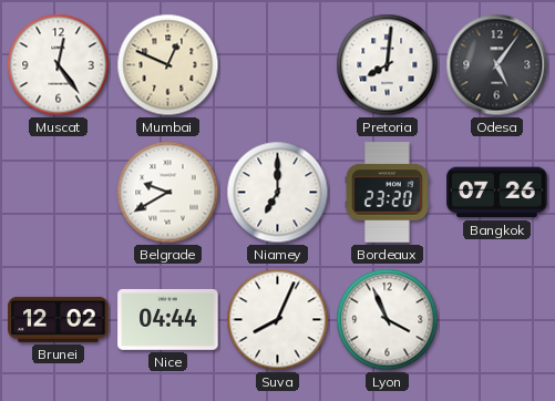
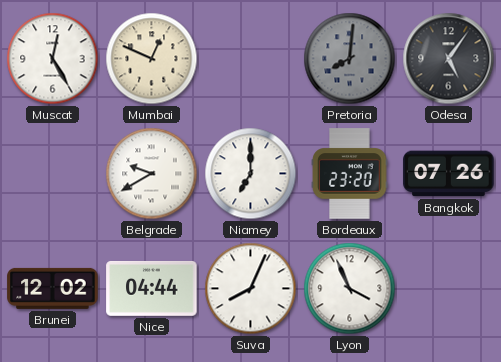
Muscat: 12:24 -> 12:25 (53, 59)
Pretoria dial: white -> grey (350, 59)
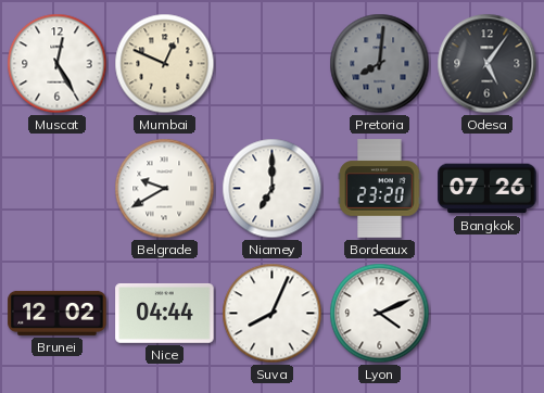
Lyon: 3:56 -> 4:11 (380, 314)
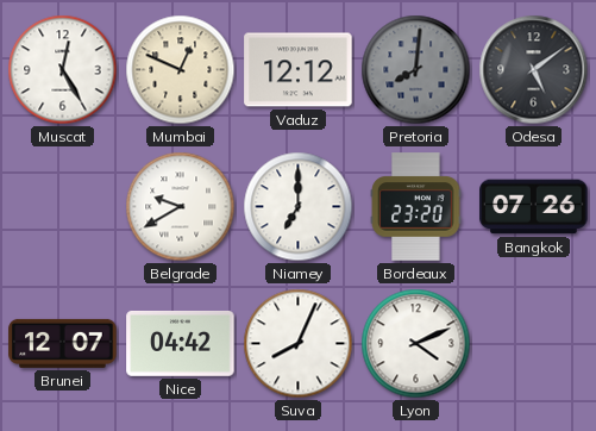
Vaduz: none -> 12:12 (299, 70)
Odesa: 5:06 -> 5:09 (534, 70)
Brunei: 12:02 -> 12:07 (63, 343)
Nice: 04:44 -> 04:42 (181, 343)
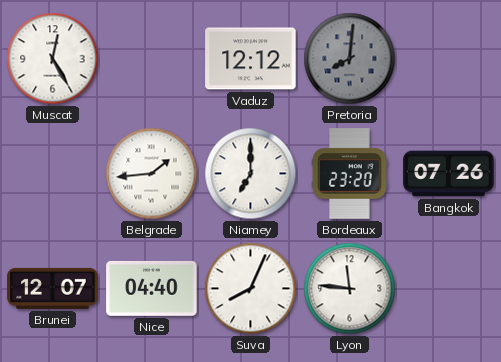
Mumbai: 12:49 -> none (181, 70)
Odesa: 5:09 -> none (534, 70)
Belgrade: 9:40 -> 1:44 (152, 174)
Nice: 04:42 -> 04:40 (152, 288)
Lyon: 4:11 -> 11:46 (350, 289)
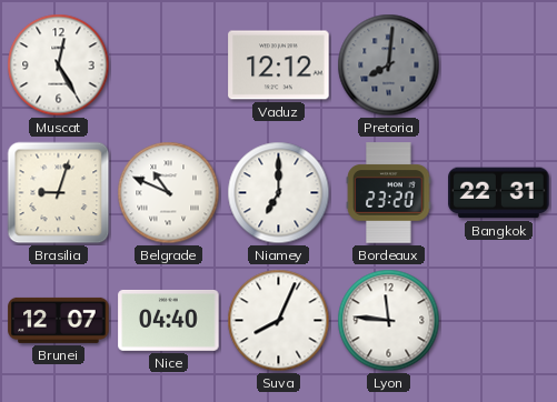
Brasilia: none -> 9:03 (59, 193)
Belgrade: 1:44 -> 10:49 (169, 193)
Bangkok: 07:26 -> 22:31 (499, 193)
